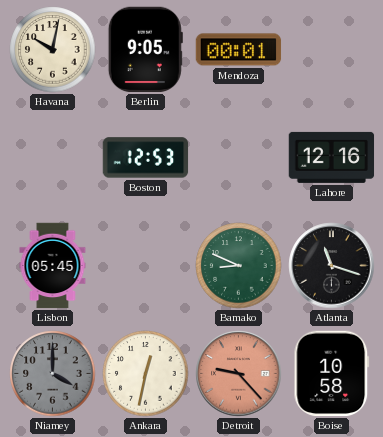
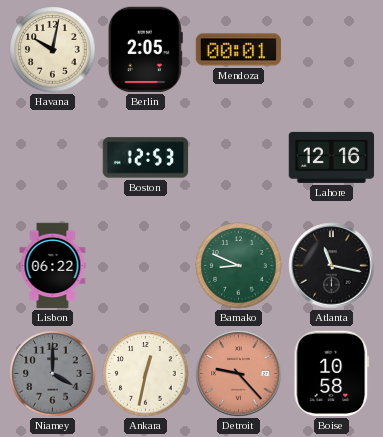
Berlin: 9:05 -> 2:05 (145, 50)
Lisbon: 05:45 -> 06:22 (53, 266)
Atlanta: 11:18 -> 11:17 (332, 266)
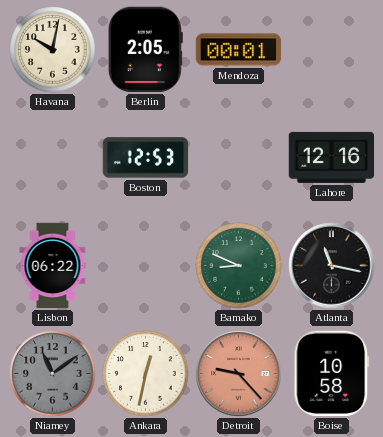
Niamey: 4:00 -> 11:09 (53, 374)
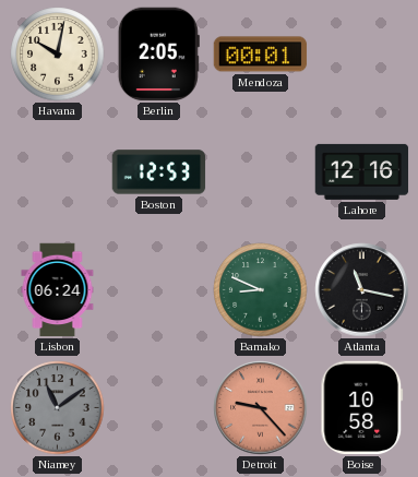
Lisbon: 06:22 -> 06:24 (58, 290)
Ankara: 12:32 -> none (146, 374)
